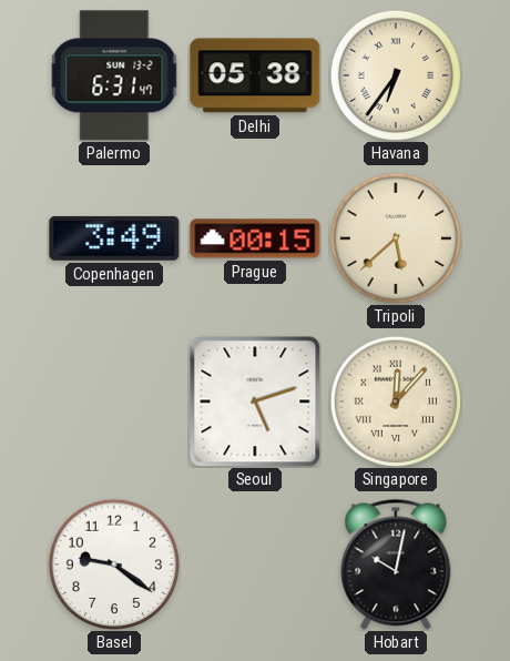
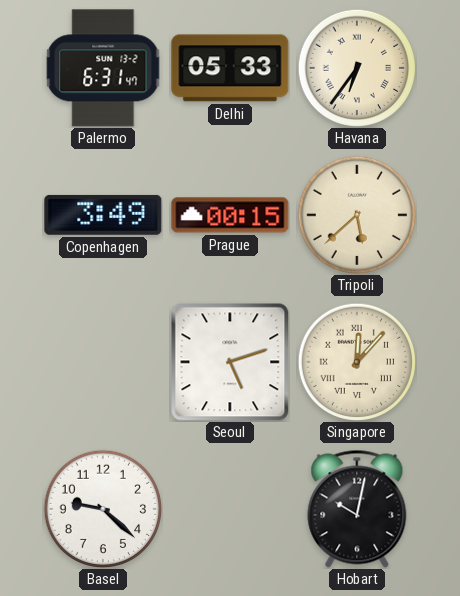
Delhi: 05:38 -> 05:33 (230, 68)
Basel: 9:21 -> 9:22 (102, 508)
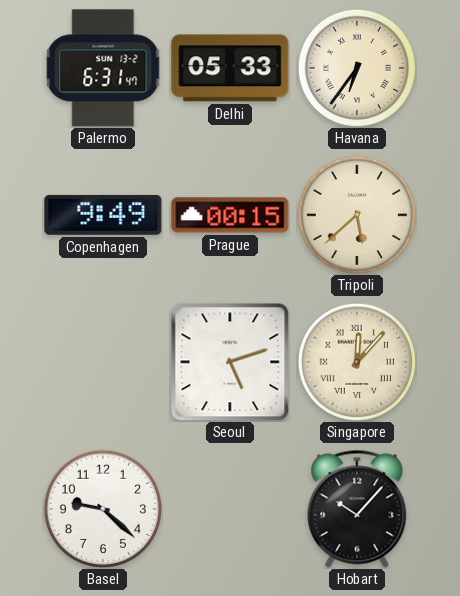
Copenhagen: 3:49 -> 9:49 (103, 215)
Hobart: 10:02 -> 10:07 (357, 509)
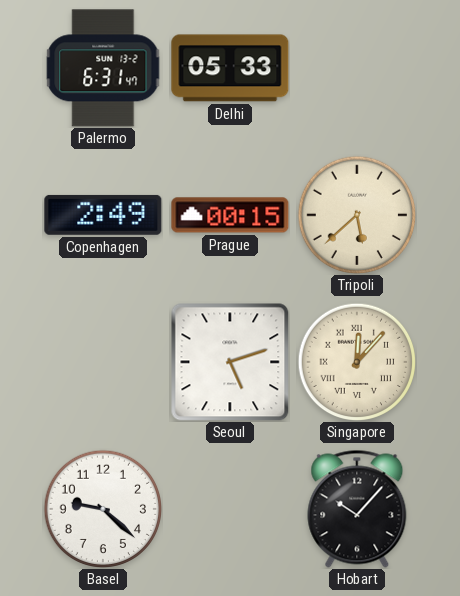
Havana: 6:36 -> none (356, 67)
Copenhagen: 9:49 -> 2:49 (103, 215)
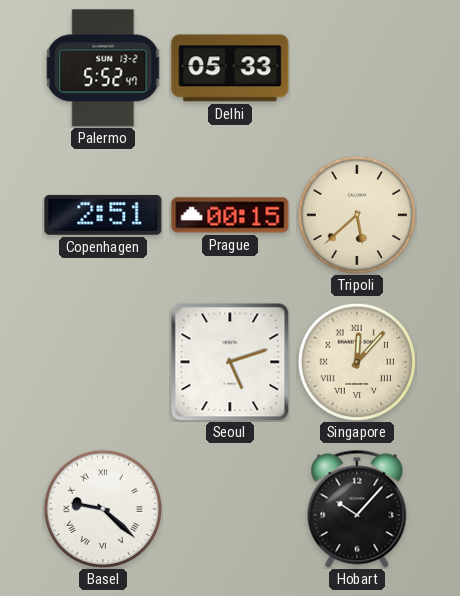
Palermo: 6:31 -> 5:52 (103, 68)
Copenhagen: 2:49 -> 2:51 (103, 215)
Basel numerals: Arabic -> Roman (102, 508)
